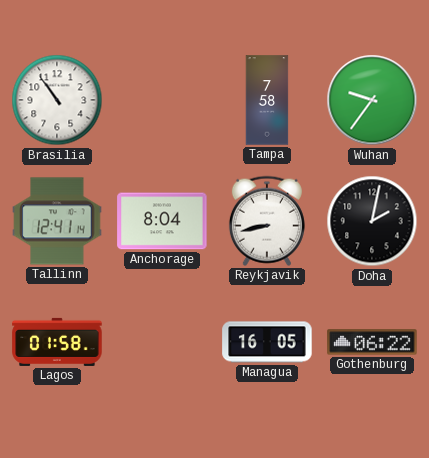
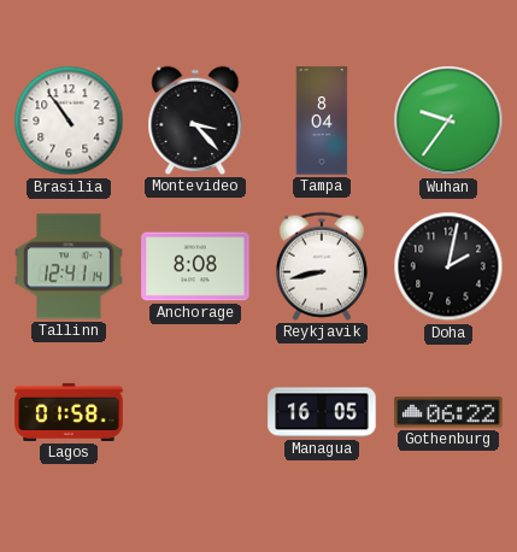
Montevideo: none -> 3:23 (195, 121)
Tampa: 7:58 -> 8:04 (322, 121)
Anchorage: 8:04 -> 8:08 (195, 266)
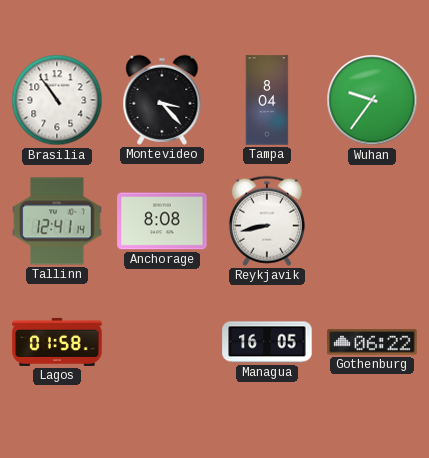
Doha: 2:02 -> none (448, 266)
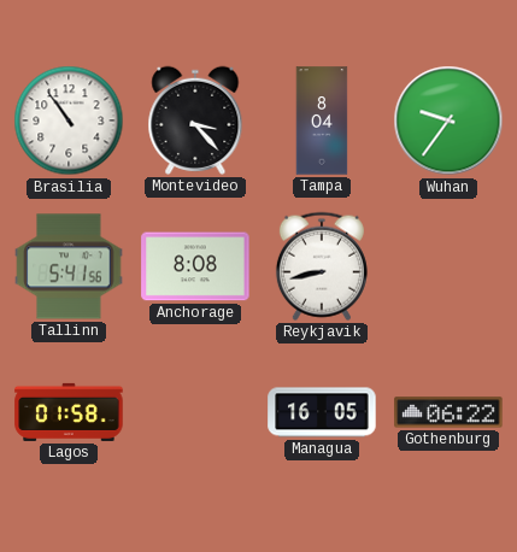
Tallinn: 12:41 -> 5:41 (69, 266)
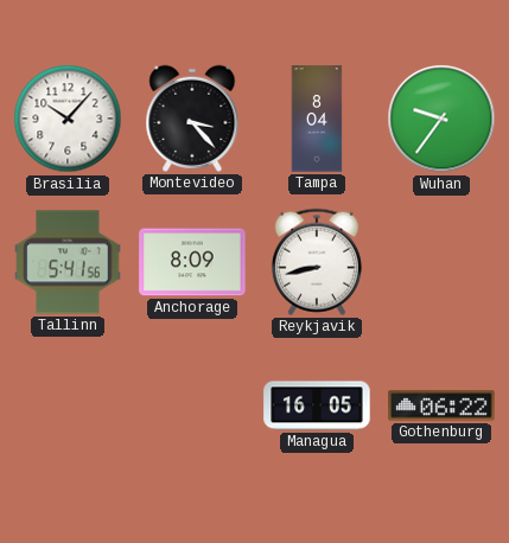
Brasilia: 10:54 -> 10:07 (68, 119)
Anchorage: 8:08 -> 8:09 (192, 262)
Lagos: 01:58 -> none (69, 412)
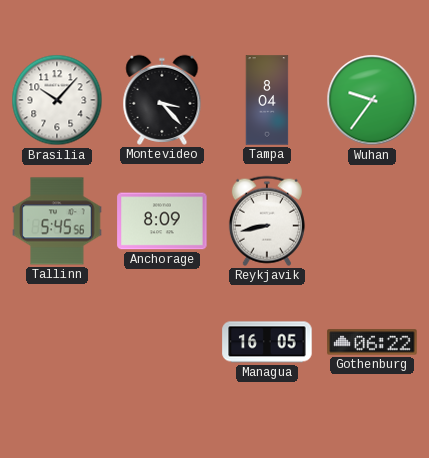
Tallinn: 5:41 -> 5:45 (57, 221)
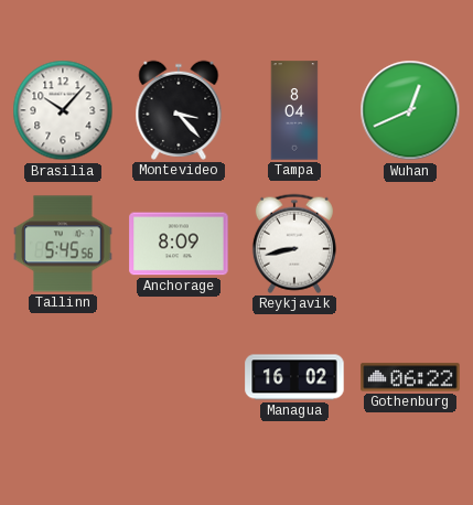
Wuhan: 9:36 -> 12:41 (410, 110)
Managua: 16:05 -> 16:02 (294, 377)
